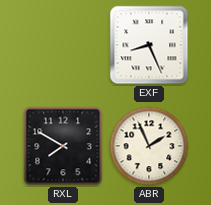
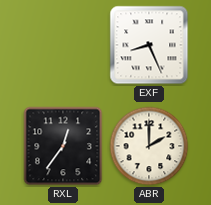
RXL: 7:50 -> 12:36 (63, 146)
ABR: 1:56 -> 2:00 (149, 146)
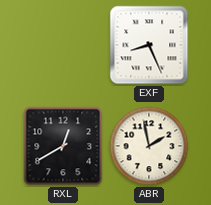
RXL: 12:36 -> 12:40 (63, 146)
ABR: 2:00 -> 1:58 (149, 146)
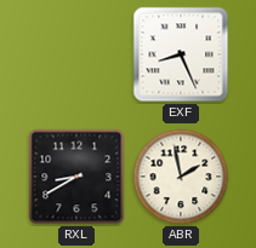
RXL: 12:40 -> 8:40 (76, 177)
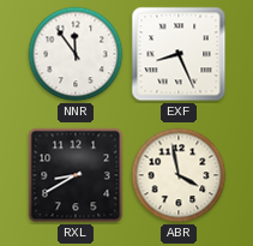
NNR: none -> 11:54 (76, 54)
ABR: 1:58 -> 3:58 (179, 175)
